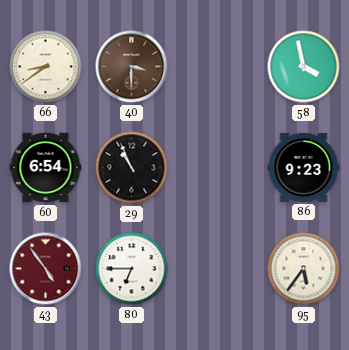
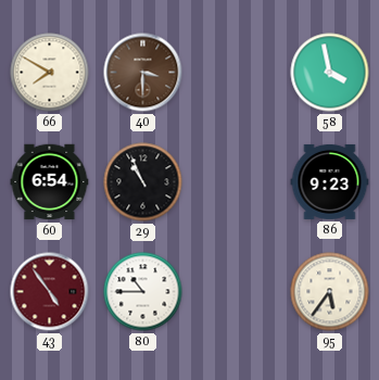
66: 8:39 -> 7:50 (50, 73)
80: 6:45 -> 10:45 (143, 292)
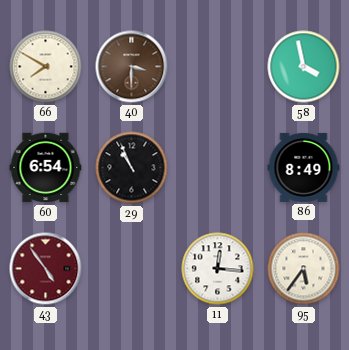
86: 9:23 -> 8:49 (304, 167)
80: 10:45 -> none (143, 292)
11: none -> 12:16 (218, 269)
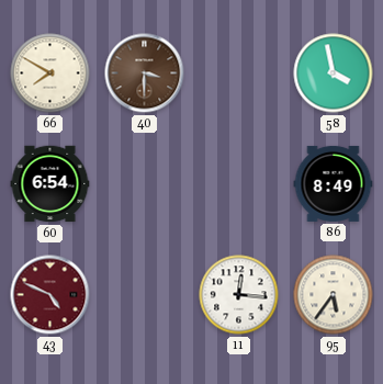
29: 10:56 -> none (132, 168)
43: 4:54 -> 4:49 (50, 295)
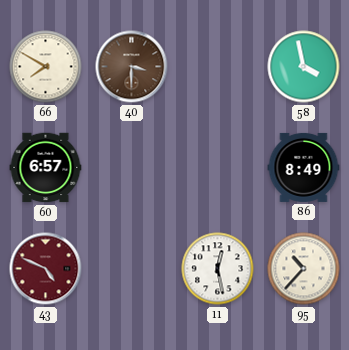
60: 6:54 -> 6:57 (46, 168)
11: 12:16 -> 12:28 (218, 269)
95: 5:36 -> 10:37 (304, 269)
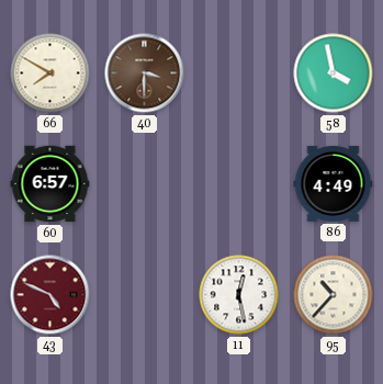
86: 8:49 -> 4:49 (334, 183)
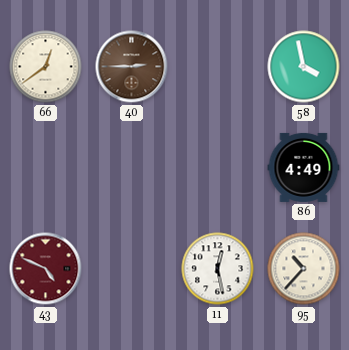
66: 7:50 -> 12:39 (46, 67)
40: 3:30 -> 2:45 (132, 67)
60: 6:57 -> none (50, 184)
